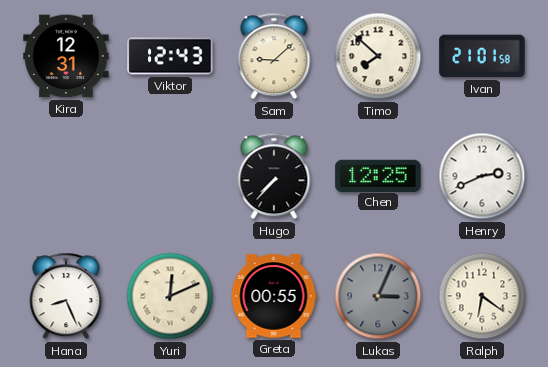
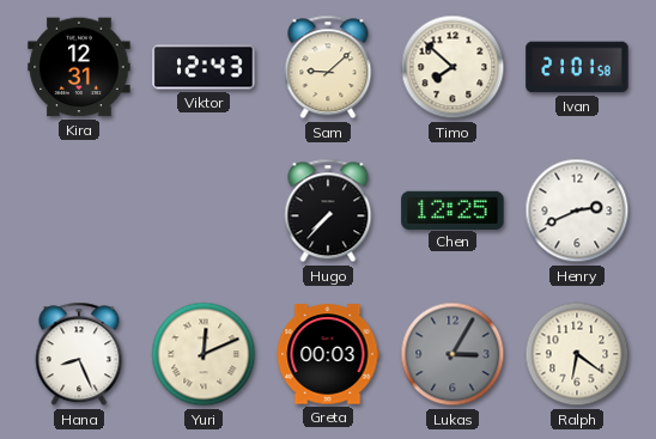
Greta: 00:55 -> 00:03 (328, 354)
Lukas: 3:04 -> 3:05 (452, 354)
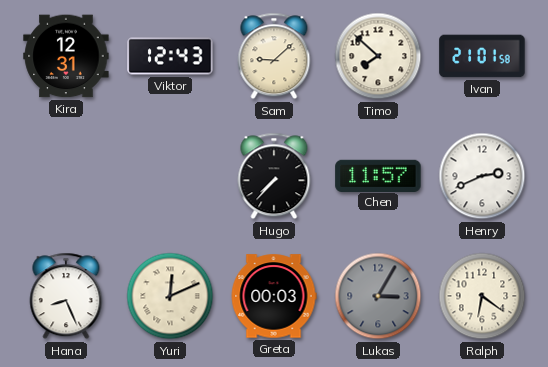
Chen: 12:25 -> 11:57 (378, 175)
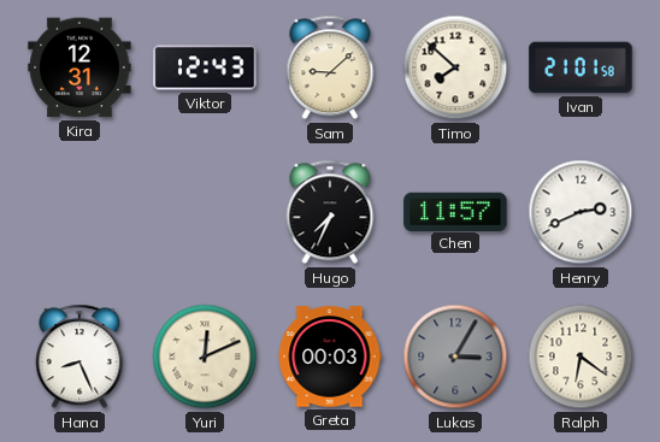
Hugo: 7:37 -> 7:34 (330, 212)
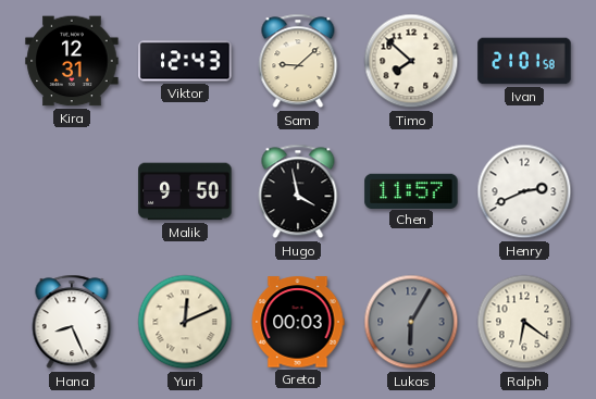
Malik: none -> 9:50 (185, 191)
Hugo: 7:34 -> 3:58 (298, 191)
Lukas: 3:05 -> 6:05 (411, 322)
